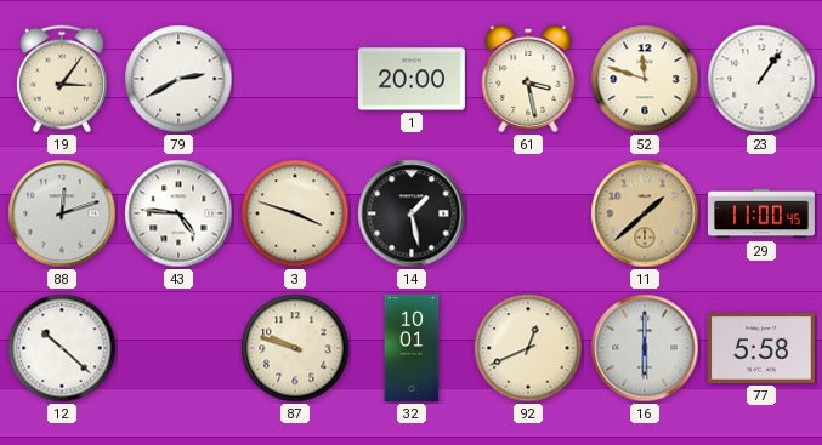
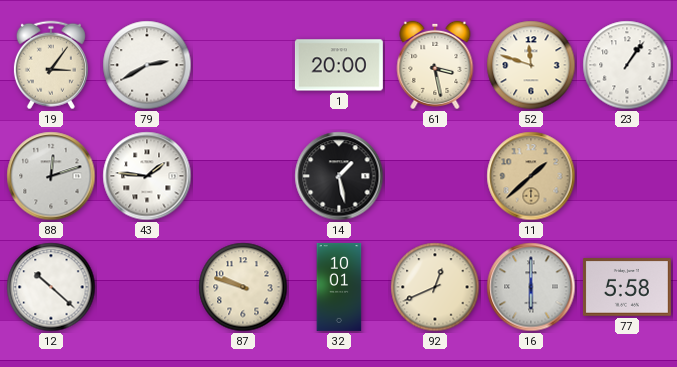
43: 4:46 -> 1:46 (147, 176)
3: 3:48 -> none (295, 213)
29: 11:00 -> none (761, 213)
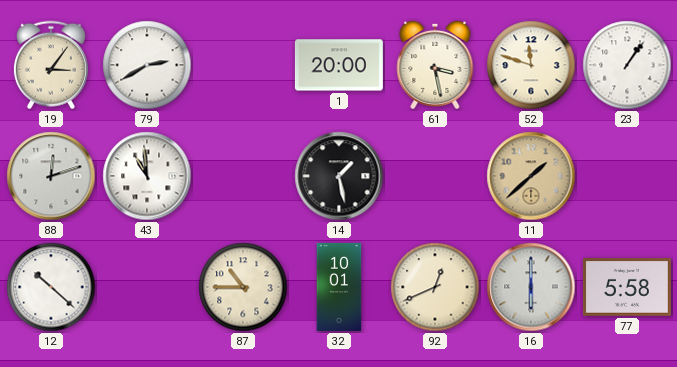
43: 1:46 -> 10:59 (147, 176)
87: 9:48 -> 10:45 (243, 287)
